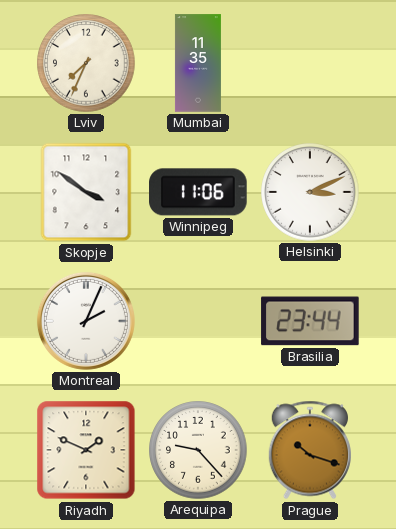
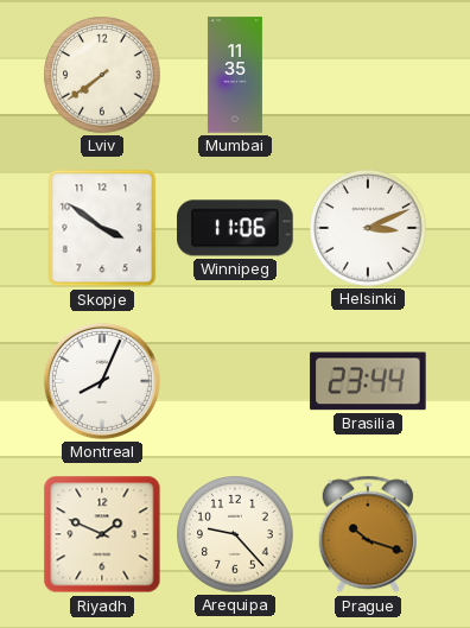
Lviv: 7:34 -> 7:39 (102, 75)
Montreal: 2:04 -> 8:04 (102, 381)
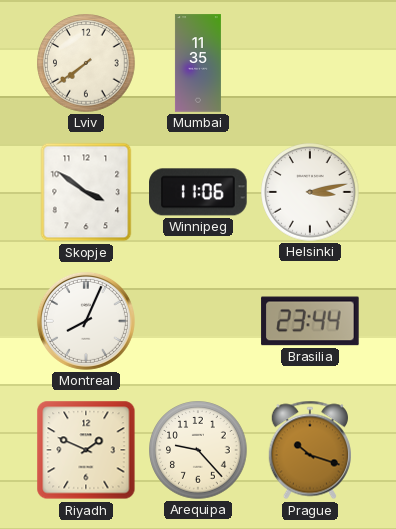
Helsinki: 3:11 -> 3:13 (310, 192)
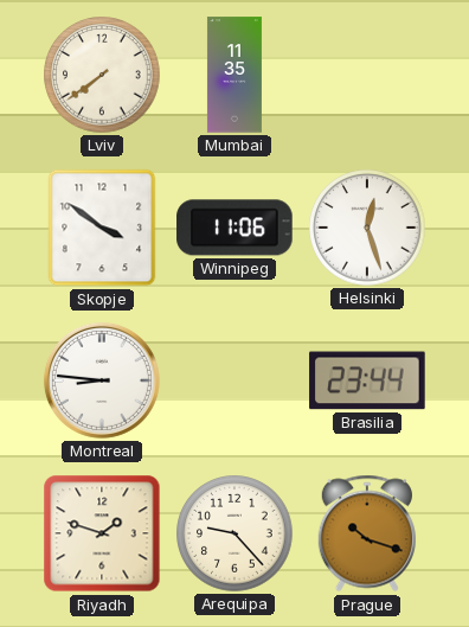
Helsinki: 3:13 -> 12:27 (367, 228)
Montreal: 8:04 -> 8:46 (102, 380)
Riyadh: 1:49 -> 1:48 (102, 533)
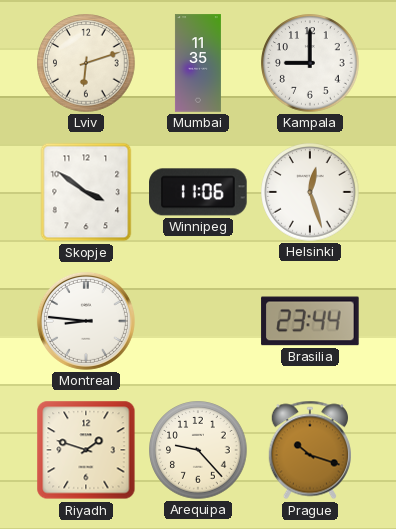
Lviv: 7:39 -> 6:12 (86, 63)
Kampala: none -> 9:00 (310, 63)
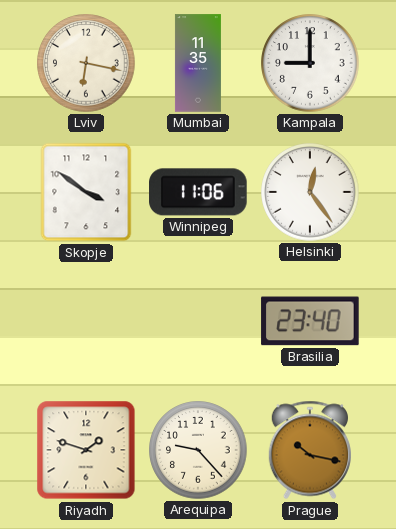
Lviv: 6:12 -> 6:17 (86, 63)
Helsinki: 12:27 -> 12:24 (310, 192)
Montreal: 8:46 -> none (86, 321)
Brasilia: 23:44 -> 23:40 (310, 321)
Prague: 10:18 -> 10:17 (309, 450)
